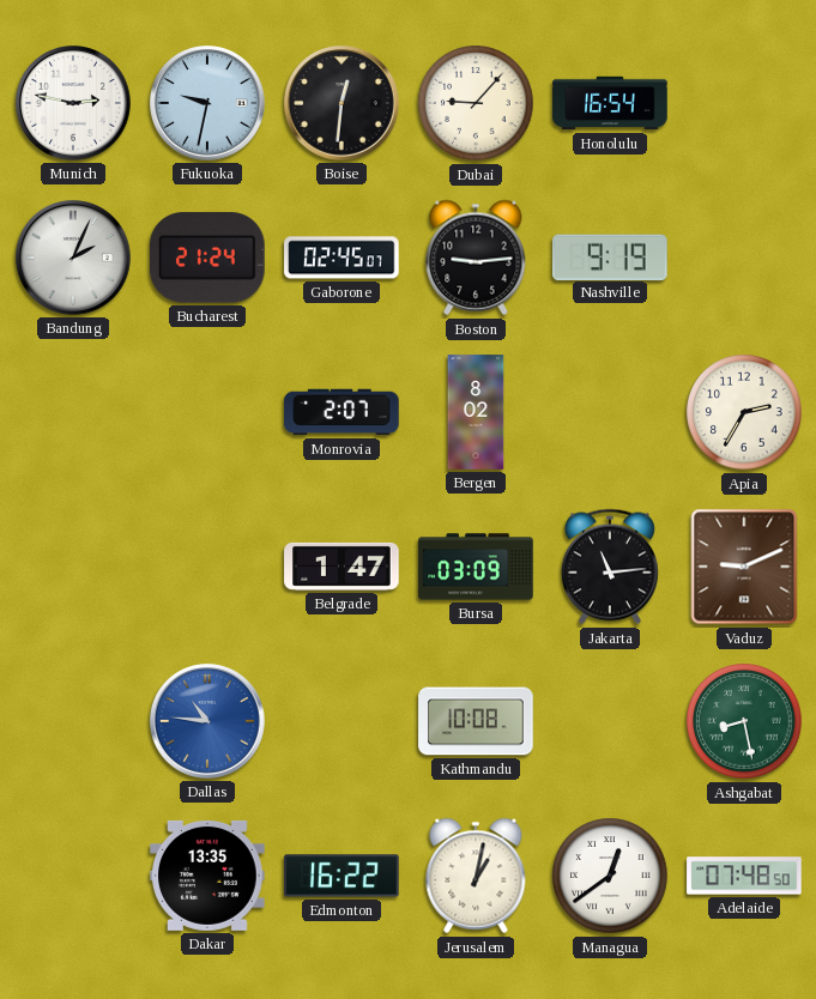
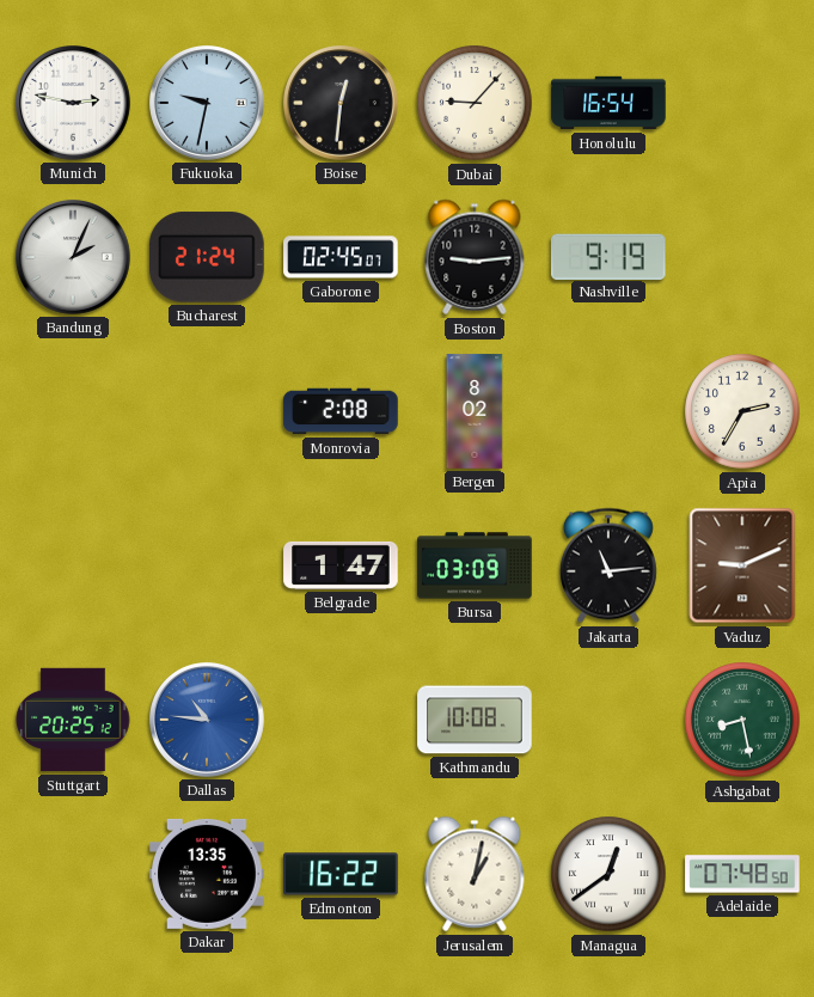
Monrovia: 2:07 -> 2:08 (341, 411)
Stuttgart: none -> 20:25 (73, 720)
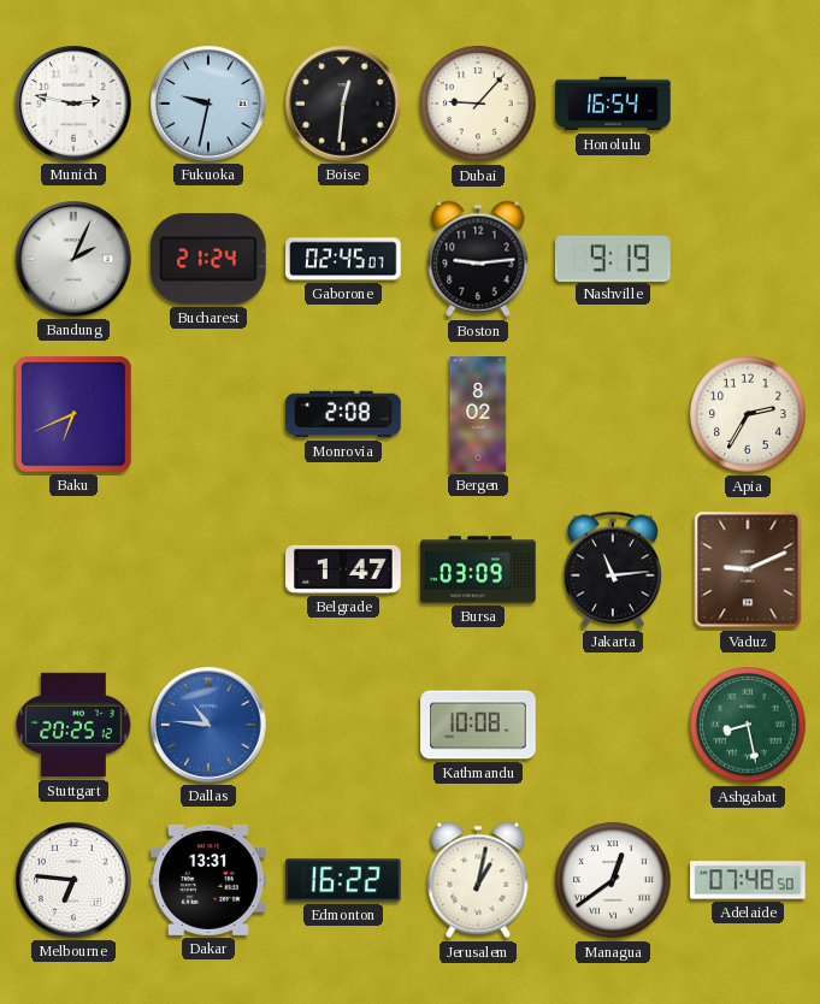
Baku: none -> 6:41 (73, 414)
Melbourne: none -> 6:46 (75, 881)
Dakar: 13:35 -> 13:31 (208, 880)
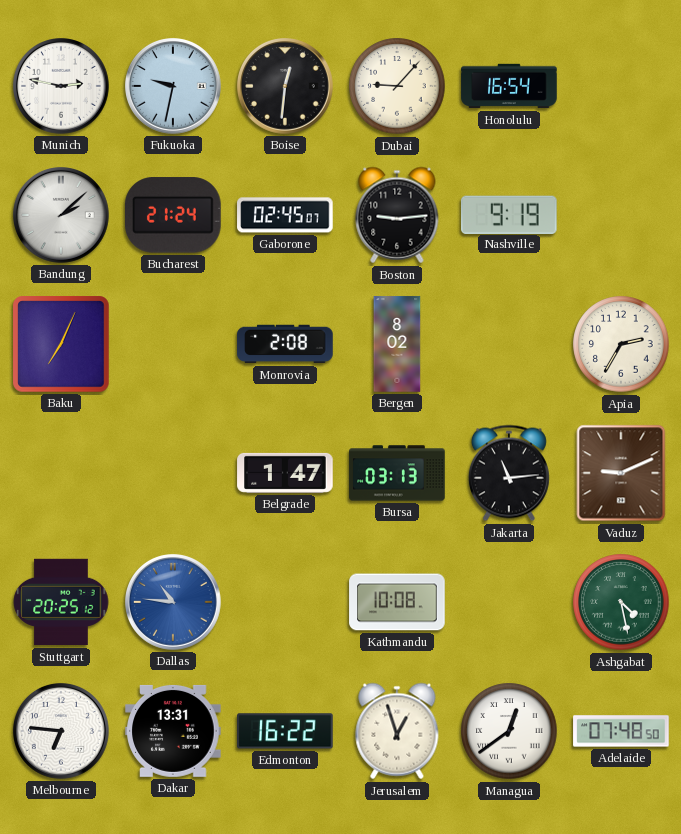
Bandung: 2:04 -> 2:08 (62, 216)
Baku: 6:41 -> 7:04 (61, 344)
Bursa: 03:09 -> 03:13 (397, 473)
Ashgabat: 8:28 -> 4:28 (621, 602)
Jerusalem: 1:02 -> 12:57 (397, 731)
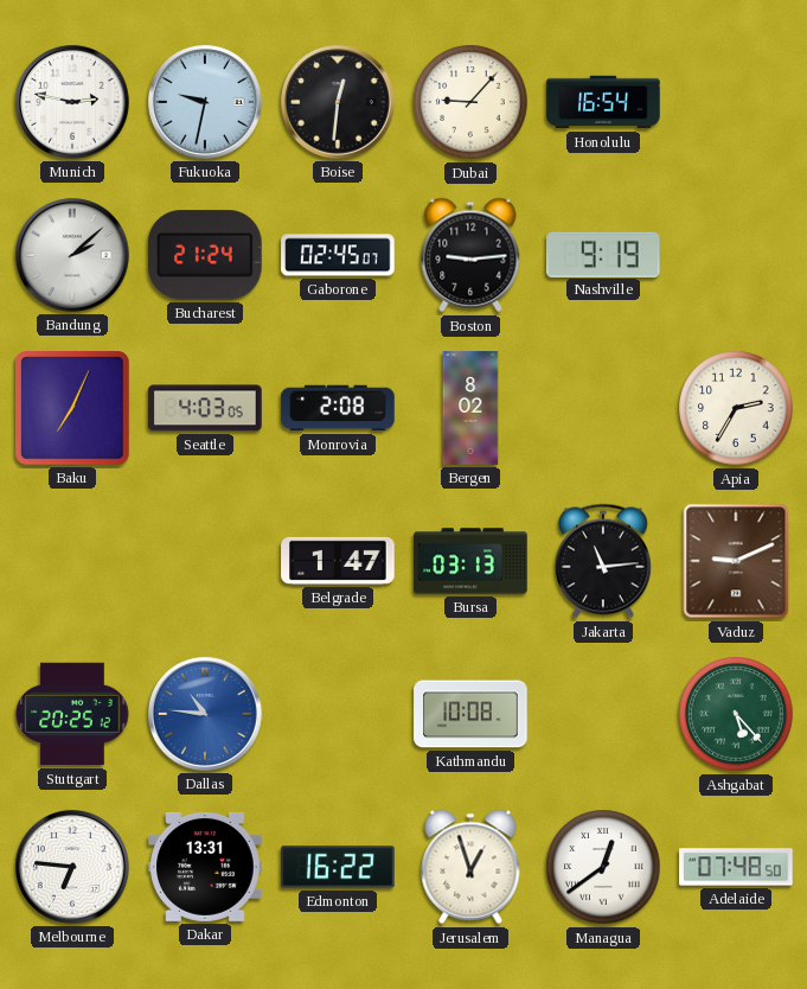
Seattle: none -> 4:03 (205, 408)
Ashgabat: 4:28 -> 5:23 (736, 714)
